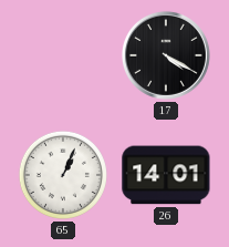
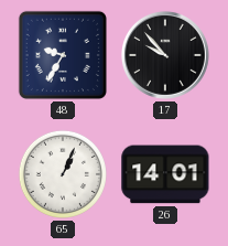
48: none -> 9:35 (63, 55)
17: 4:20 -> 9:53 (165, 55)
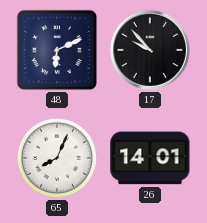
48: 9:35 -> 6:11 (57, 50)
65: 1:04 -> 8:04 (57, 158)
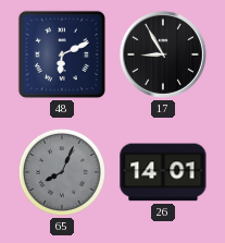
17: 9:53 -> 8:55 (163, 54)
65 dial: white -> grey (62, 172)
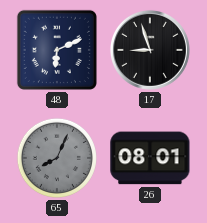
17: 8:55 -> 8:57 (150, 50)
26: 14:01 -> 08:01 (150, 158)
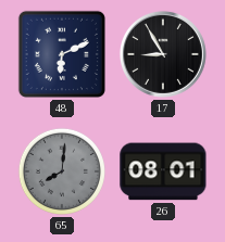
17: 8:57 -> 8:55 (163, 54)
65: 8:04 -> 8:01 (62, 171)
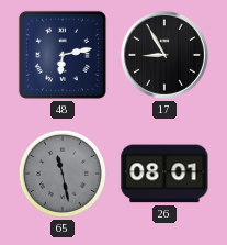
48: 6:11 -> 6:13 (63, 55)
65: 8:01 -> 11:28 (63, 174)
